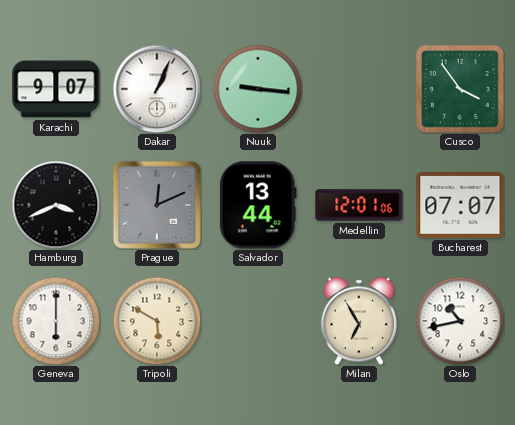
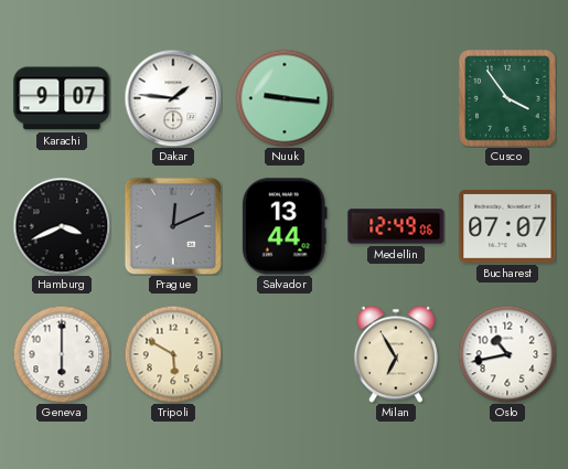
Dakar: 1:04 -> 1:46 (173, 98)
Medellin: 12:01 -> 12:49 (396, 226)
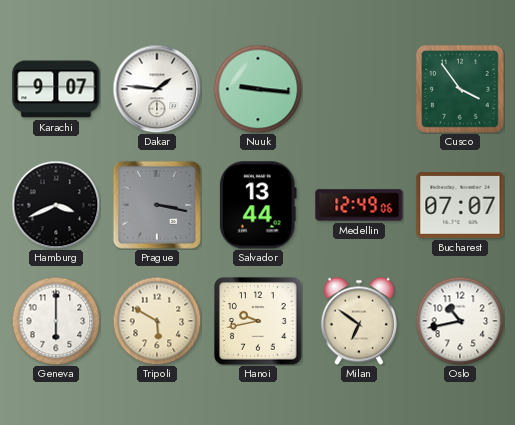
Prague: 12:11 -> 3:17 (157, 205)
Hanoi: none -> 9:43 (258, 321)
Milan: 6:55 -> 6:51 (359, 321)
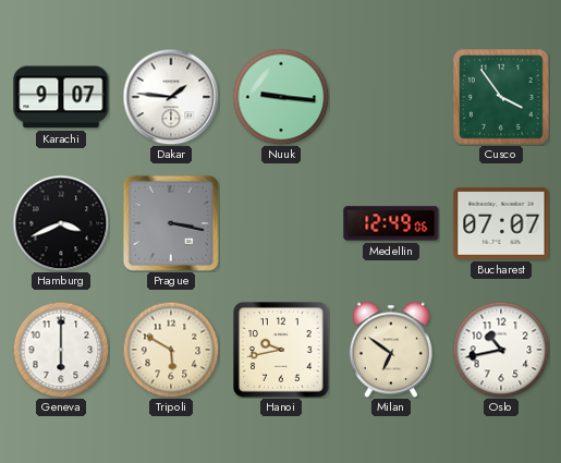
Salvador: 13:44 -> none (258, 205)
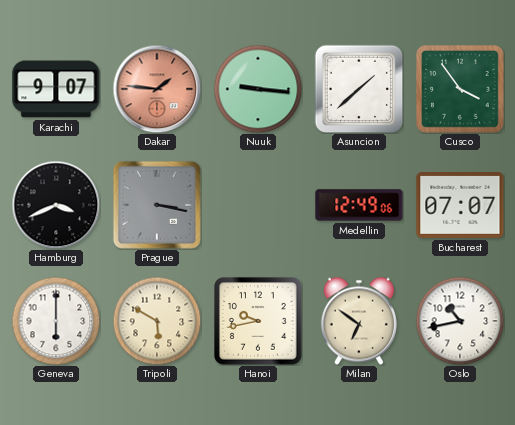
Dakar dial: white -> salmon (157, 89)
Asuncion: none -> 1:38 (359, 89)
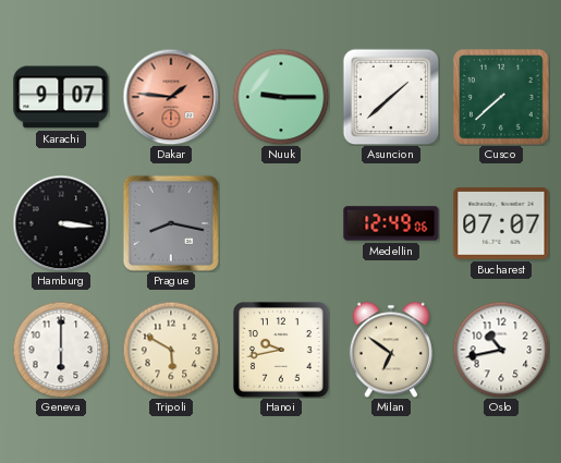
Nuuk: 9:16 -> 9:15 (281, 97)
Cusco: 3:54 -> 7:38 (501, 97)
Hamburg: 3:41 -> 3:16 (61, 223)
Prague: 3:17 -> 8:17 (171, 223)
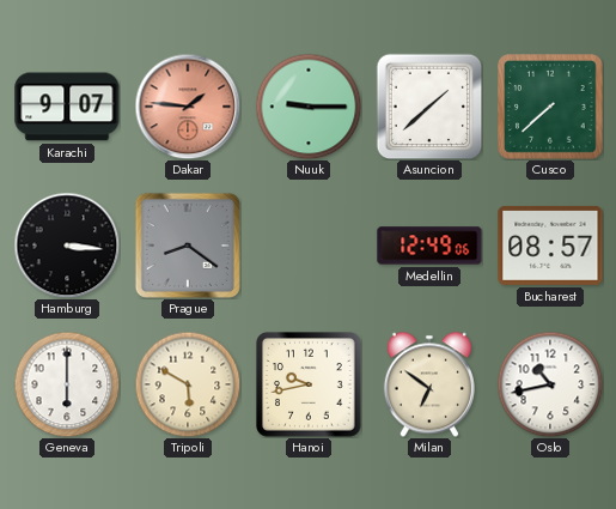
Prague: 8:17 -> 8:21 (188, 246)
Bucharest: 07:07 -> 08:57 (550, 246)
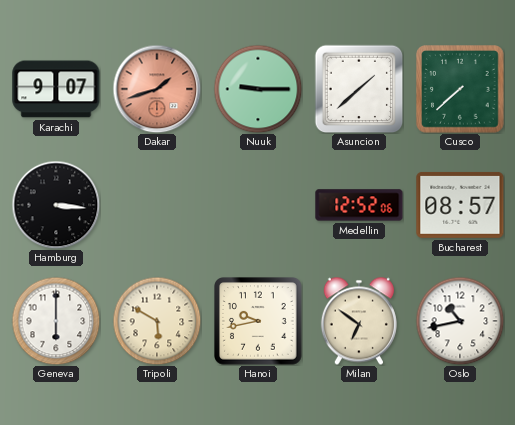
Dakar: 1:46 -> 1:42 (157, 89)
Prague: 8:21 -> none (188, 246)
Medellin: 12:49 -> 12:52 (359, 205)
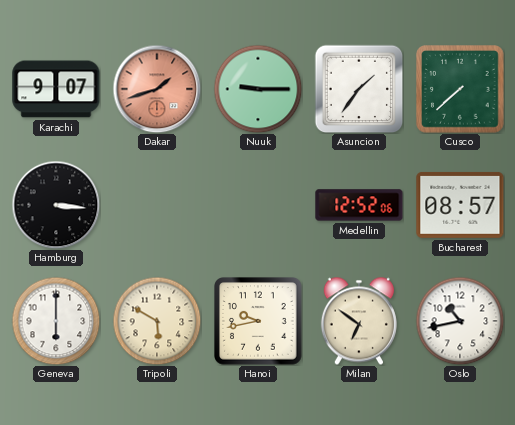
Asuncion: 1:38 -> 1:36 (359, 89)
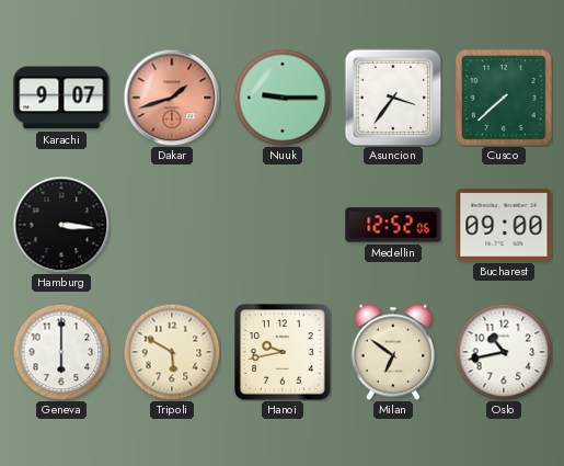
Asuncion: 1:36 -> 3:36 (393, 98)
Bucharest: 08:57 -> 09:00 (504, 225)
